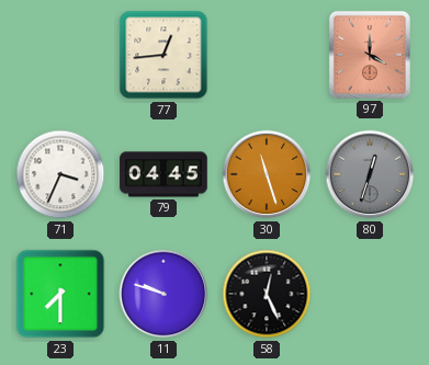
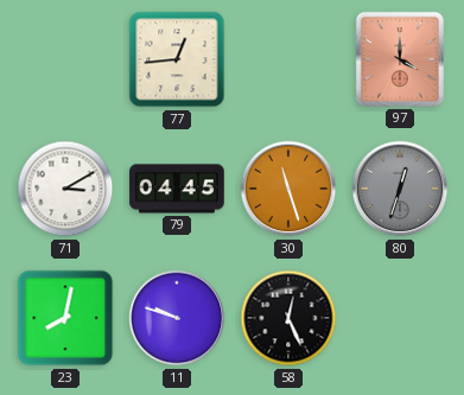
71: 3:34 -> 3:10 (65, 189)
23: 7:30 -> 8:02 (65, 318)
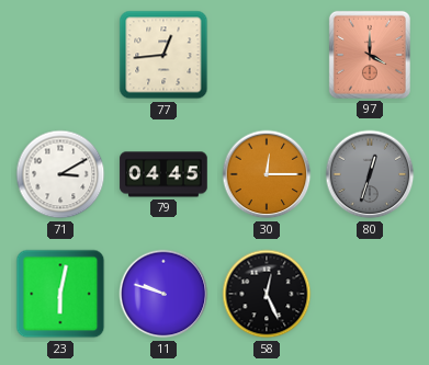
30: 11:27 -> 12:15 (267, 174)
23: 8:02 -> 6:02 (60, 294)
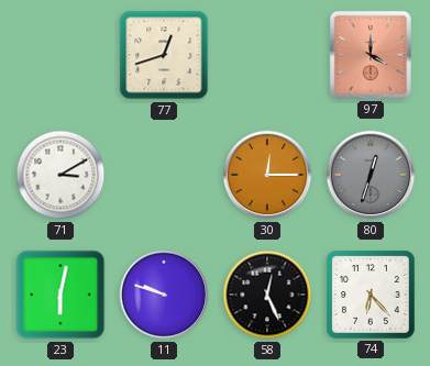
77: 12:44 -> 12:42 (164, 55)
79: 04:45 -> none (163, 174)
74: none -> 6:23 (372, 296)
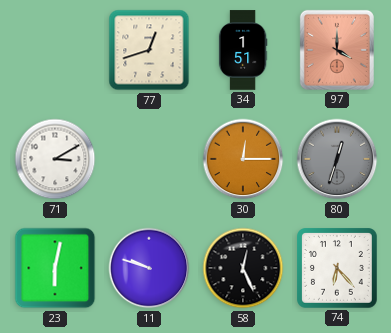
34: none -> 1:51 (243, 50)
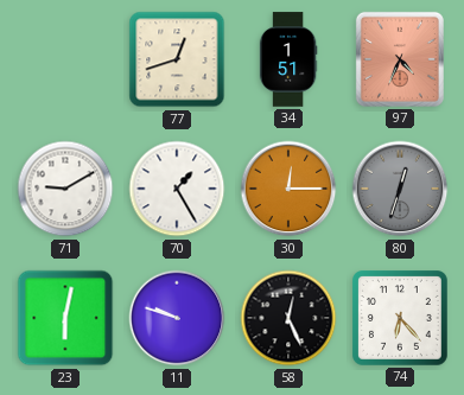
97: 4:00 -> 4:34 (400, 59)
71: 3:10 -> 9:10 (65, 189)
70: none -> 1:25 (177, 189)
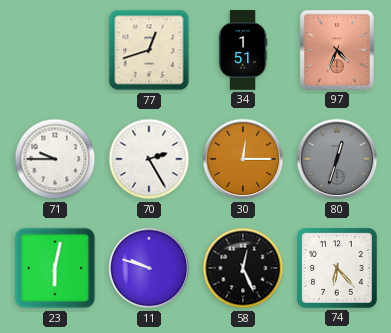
71: 9:10 -> 9:45 (55, 159)
70: 1:25 -> 2:25 (149, 159)
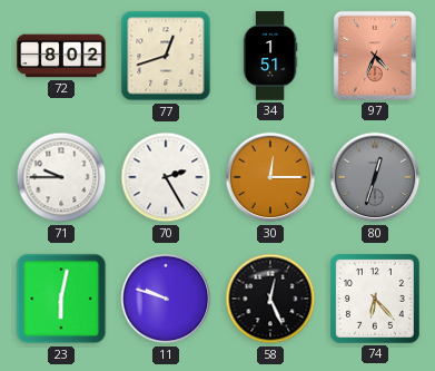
72: none -> 8:02 (61, 56)
